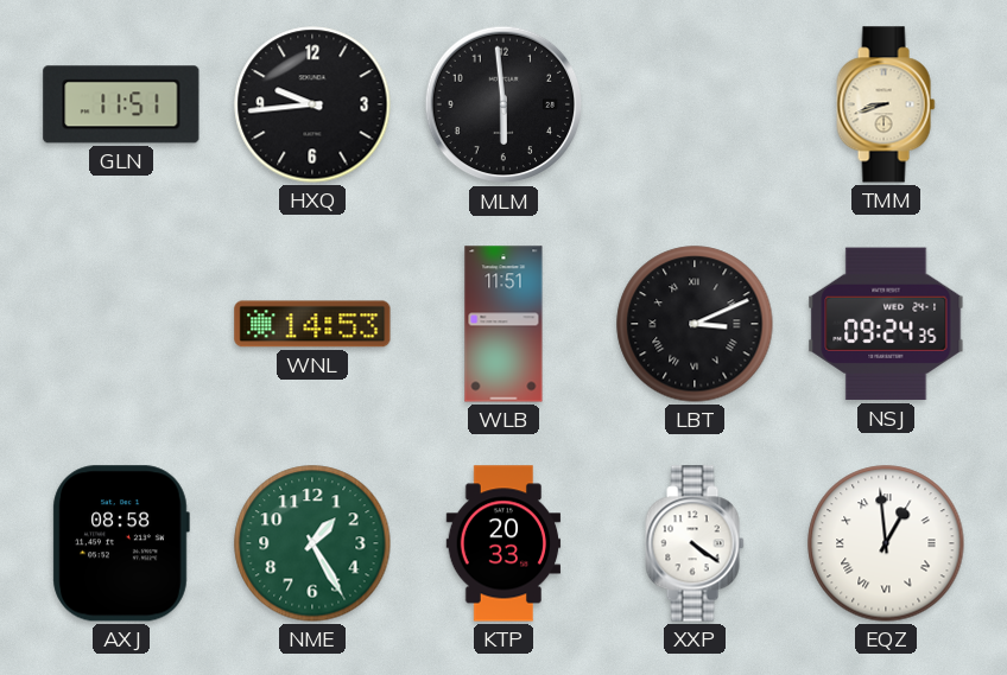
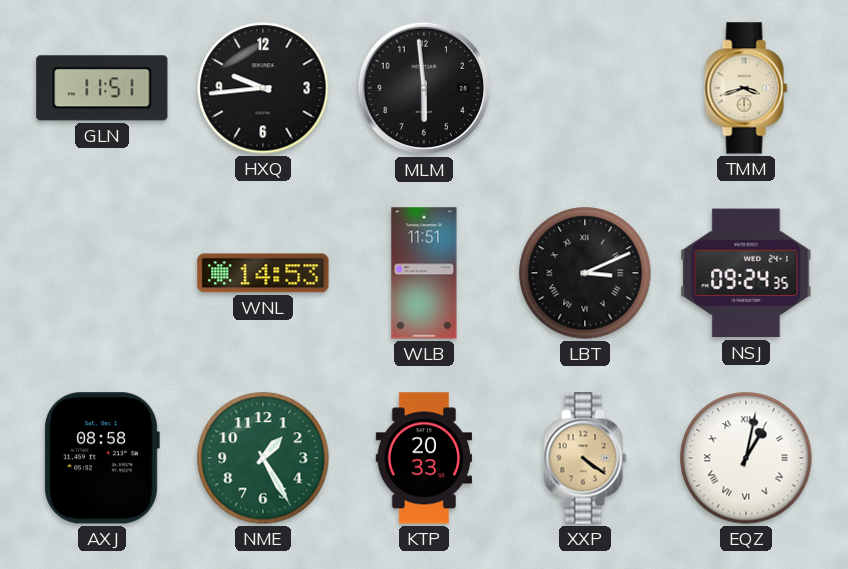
TMM: 8:42 -> 3:42 (746, 88)
XXP dial: white -> champagne (585, 458)
EQZ: 12:59 -> 1:02 (746, 458)
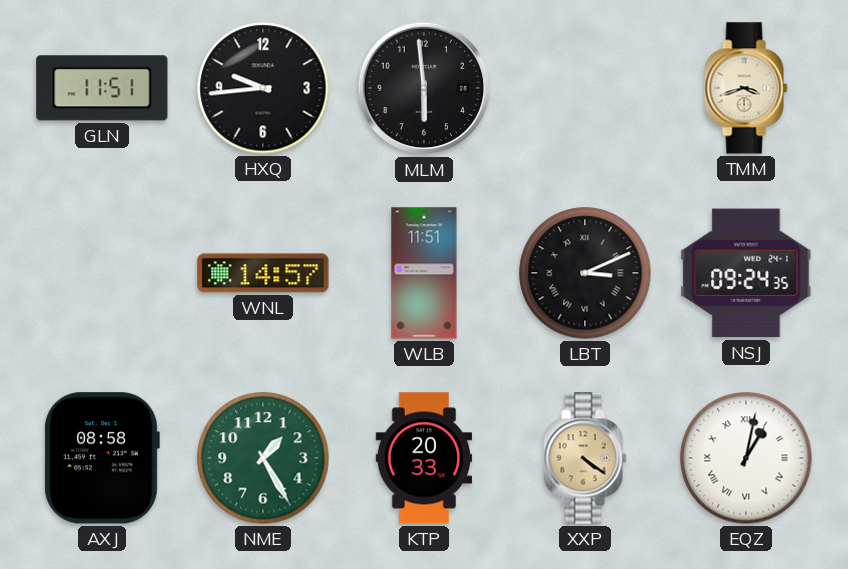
WNL: 14:53 -> 14:57 (263, 273)
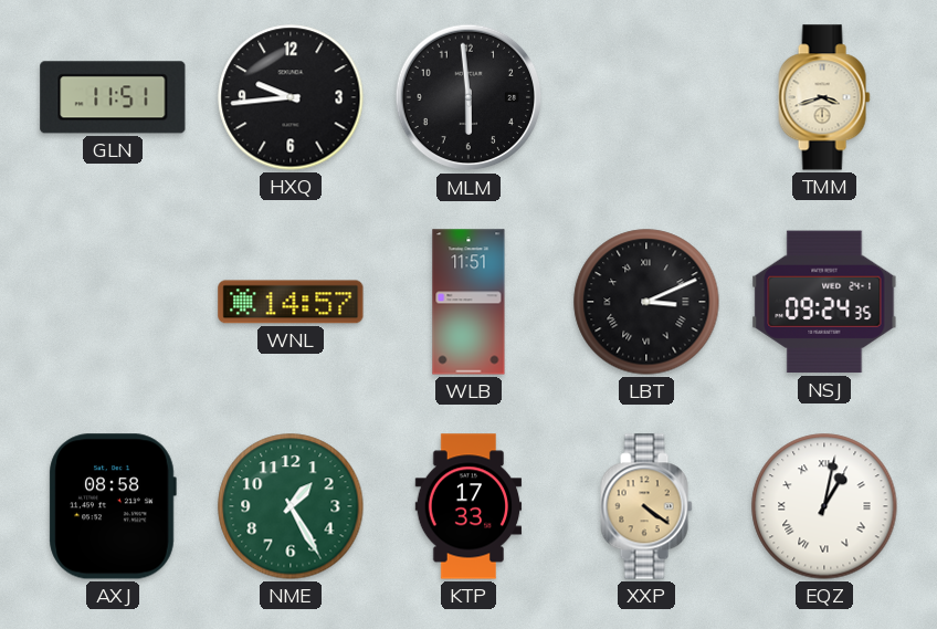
KTP: 20:33 -> 17:33 (468, 506)
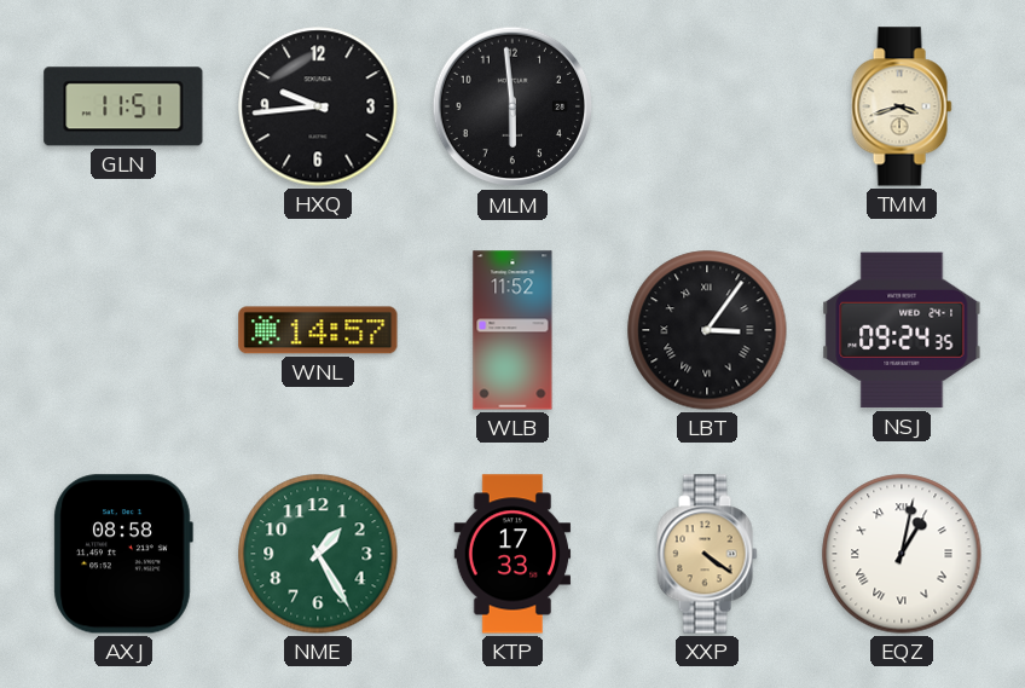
WLB: 11:51 -> 11:52 (512, 330)
LBT: 3:11 -> 3:06 (707, 330)
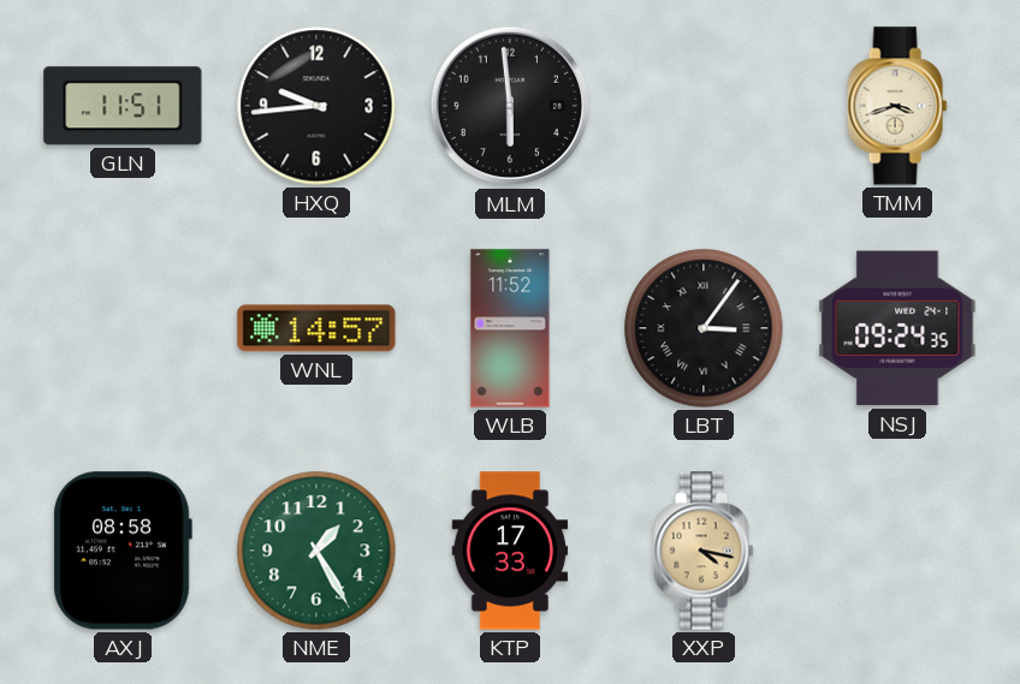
XXP: 4:21 -> 4:17 (704, 551)
EQZ: 1:02 -> none (902, 554)
